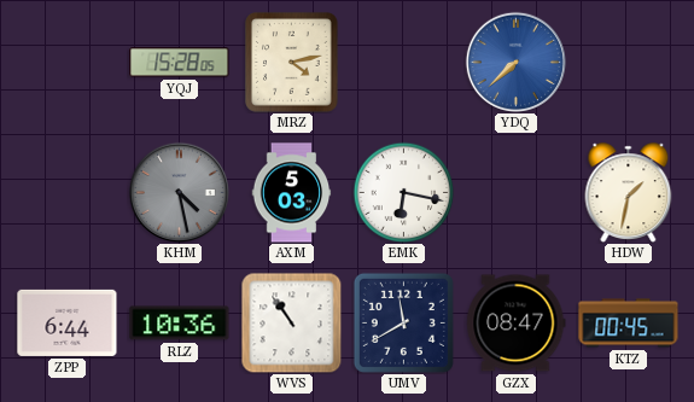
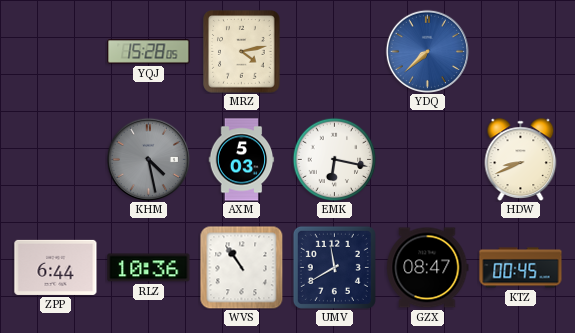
HDW: 1:32 -> 8:41 (521, 160)
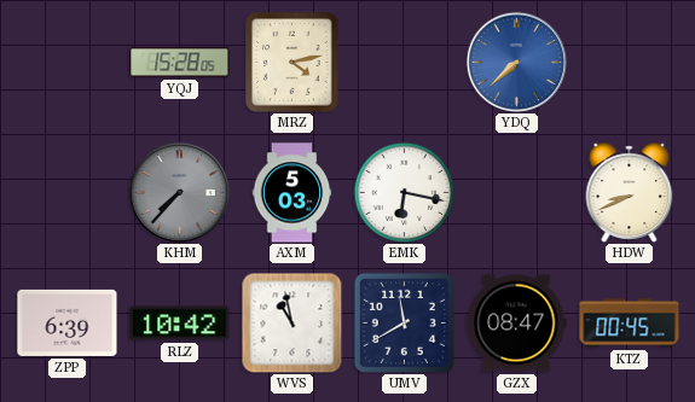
KHM: 4:28 -> 7:37 (179, 192)
ZPP: 6:44 -> 6:39 (68, 322)
RLZ: 10:36 -> 10:42 (180, 324)
WVS: 10:54 -> 10:58 (291, 322)
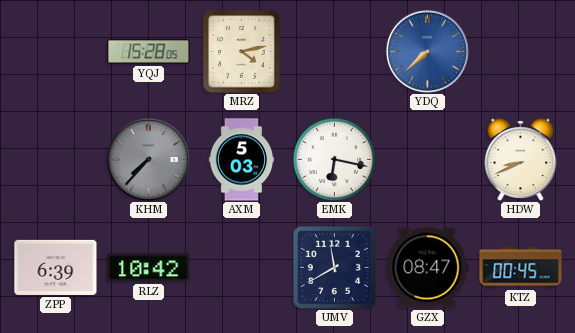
WVS: 10:58 -> none (291, 322)
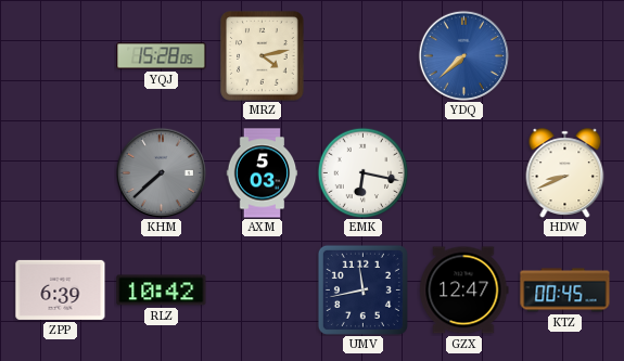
KHM: 7:37 -> 7:38 (161, 172)
UMV: 11:40 -> 11:43 (362, 289)
GZX: 08:47 -> 12:47 (464, 291)
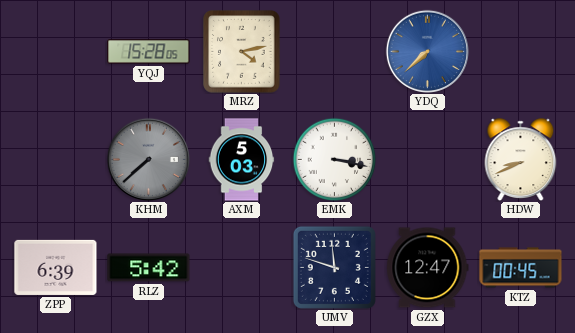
EMK: 6:17 -> 3:17 (334, 159)
RLZ: 10:42 -> 5:42 (149, 268)
UMV: 11:43 -> 11:48 (334, 267)
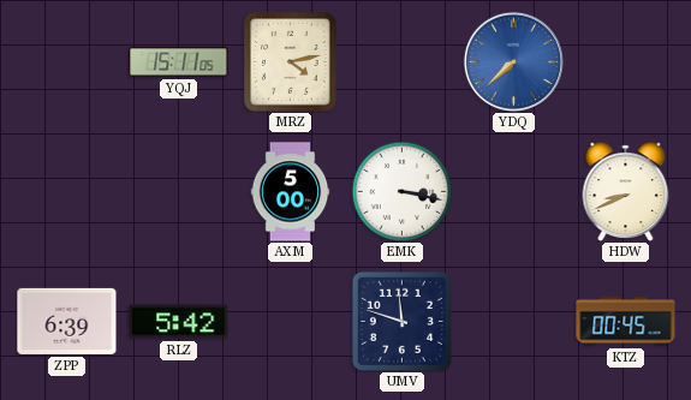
YQJ: 15:28 -> 15:11 (179, 62)
KHM: 7:38 -> none (148, 159)
AXM: 5:03 -> 5:00 (291, 192)
GZX: 12:47 -> none (428, 268)
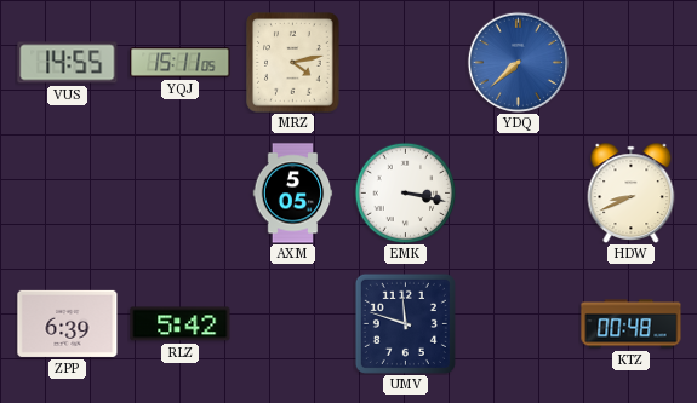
VUS: none -> 14:55 (68, 63)
AXM: 5:00 -> 5:05 (293, 194)
KTZ: 00:45 -> 00:48 (632, 324)
